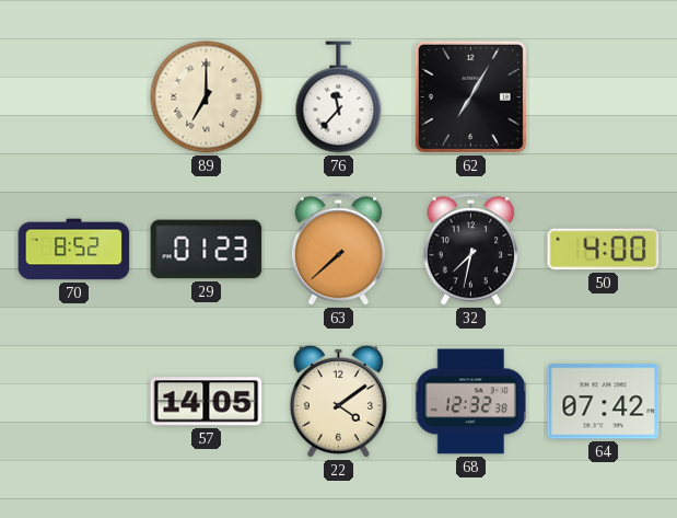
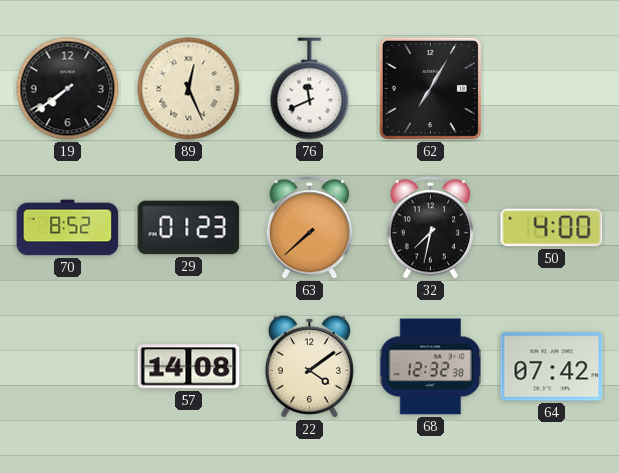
19: none -> 7:39 (68, 89)
89: 7:00 -> 12:26 (189, 89)
76: 11:37 -> 11:41 (310, 89)
57: 14:05 -> 14:08 (189, 367)
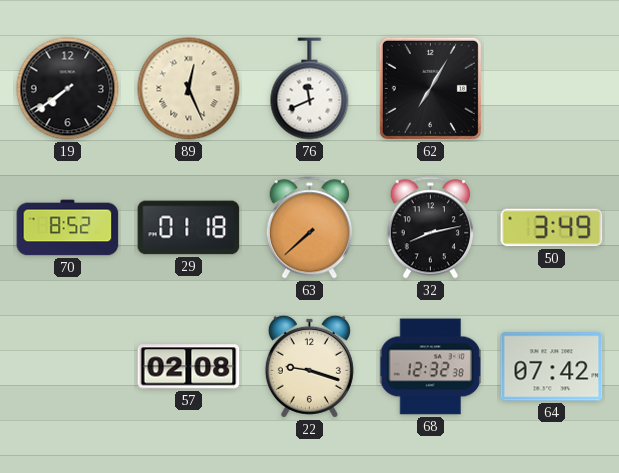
29: 01:23 -> 01:18 (189, 228)
32: 7:32 -> 8:13 (430, 228)
50: 4:00 -> 3:49 (552, 228)
57: 14:08 -> 02:08 (189, 367)
22: 4:09 -> 9:18 (309, 366)
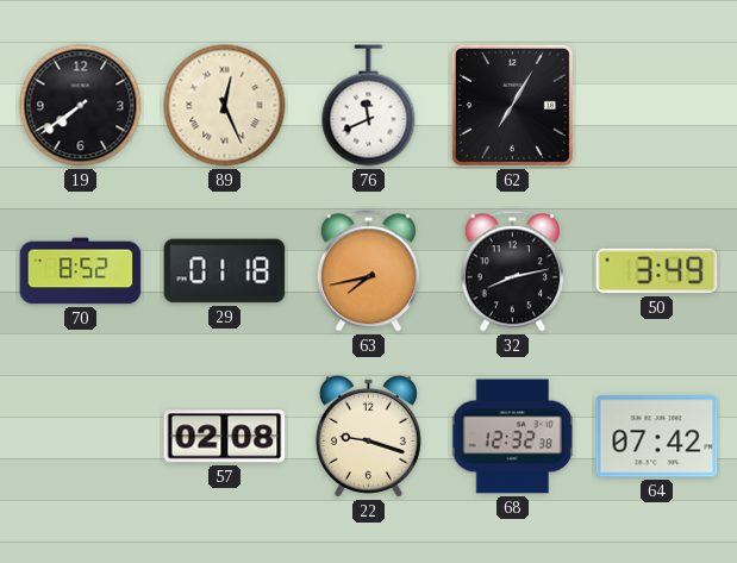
63: 7:38 -> 7:43 (368, 271)
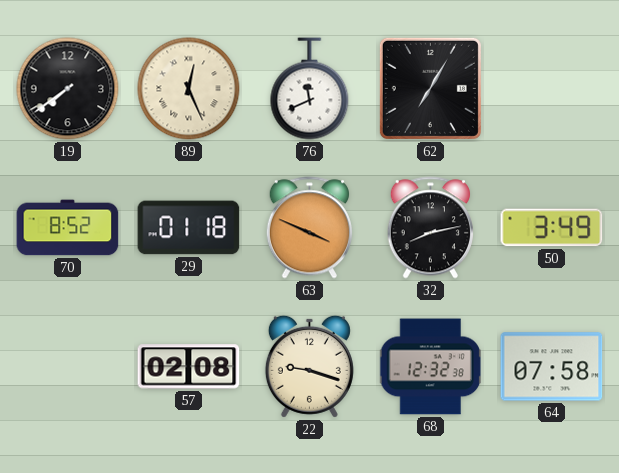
63: 7:43 -> 3:49 (309, 228)
64: 07:42 -> 07:58 (552, 367)
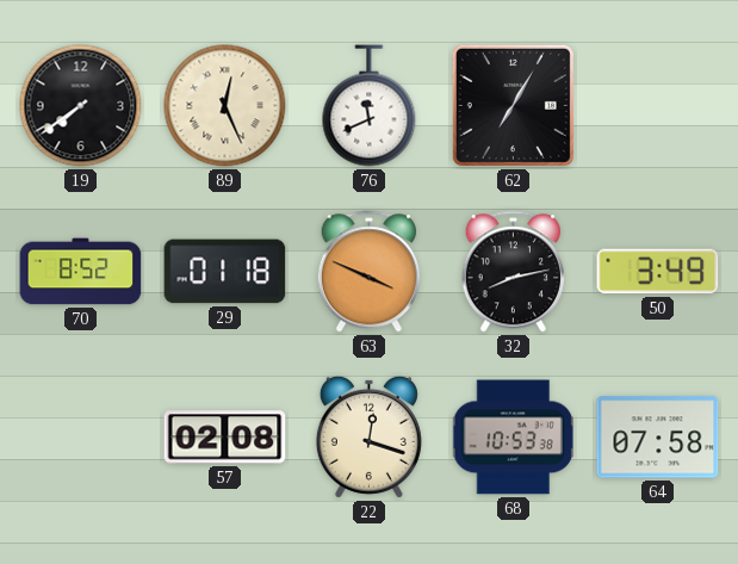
22: 9:18 -> 12:18 (368, 436)
68: 12:32 -> 10:53 (513, 438)
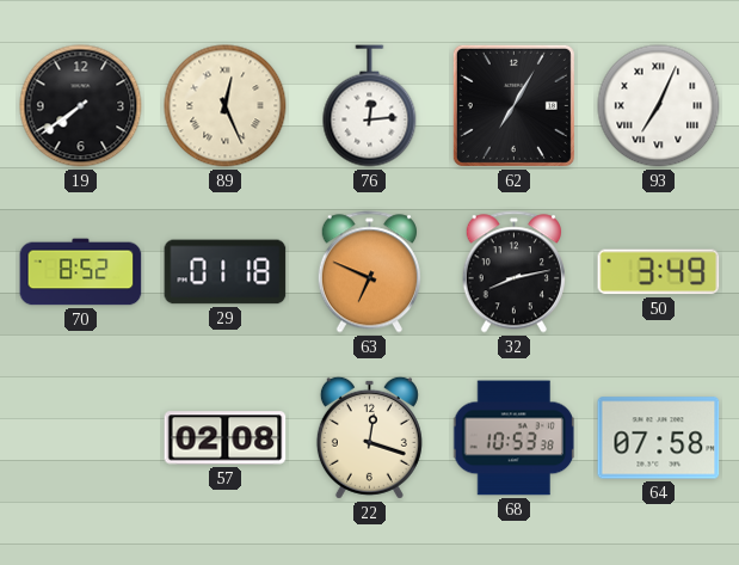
76: 11:41 -> 12:14 (370, 106)
93: none -> 7:04 (659, 106)
63: 3:49 -> 6:49 (369, 272)
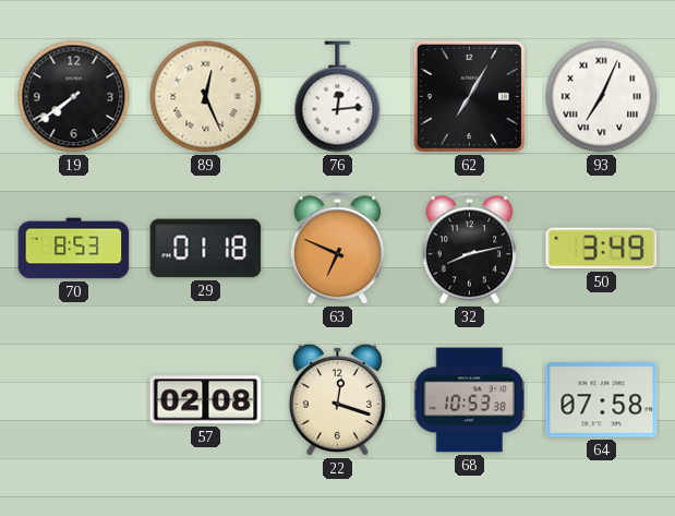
70: 8:52 -> 8:53 (74, 249)
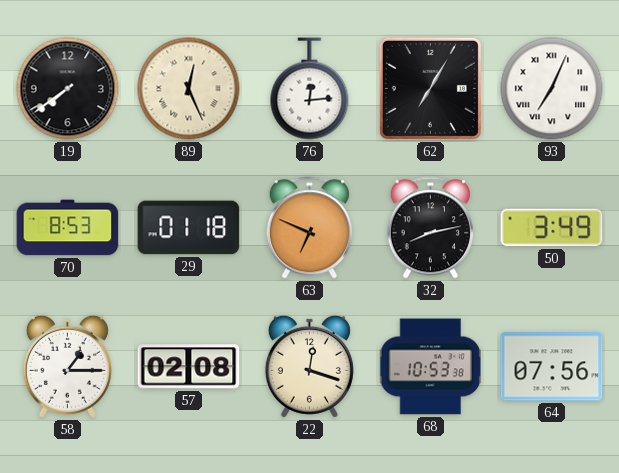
58: none -> 1:15 (67, 366)
64: 07:58 -> 07:56 (552, 367)
